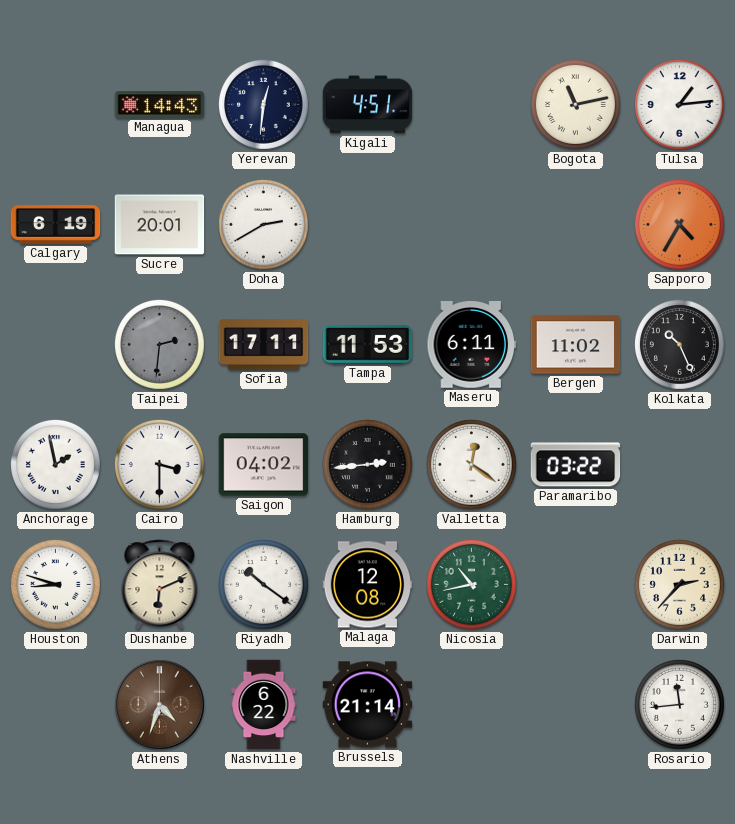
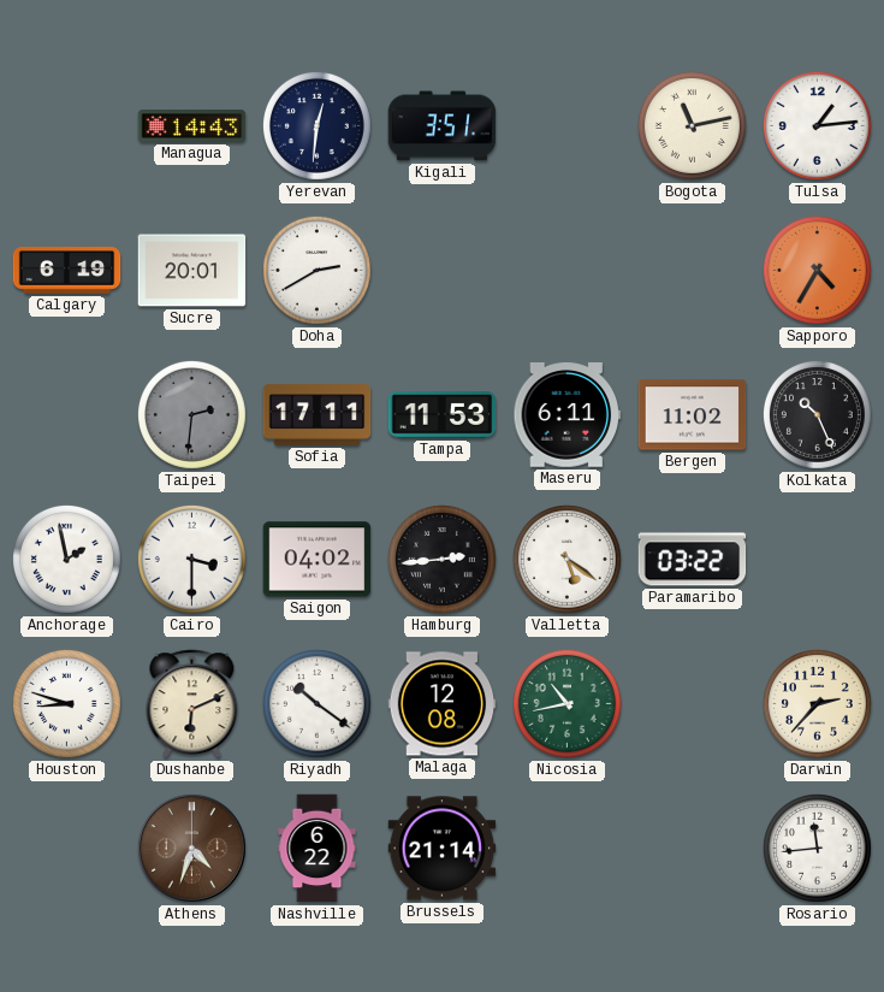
Kigali: 4:51 -> 3:51 (443, 126)
Valletta: 12:21 -> 5:21 (566, 559)
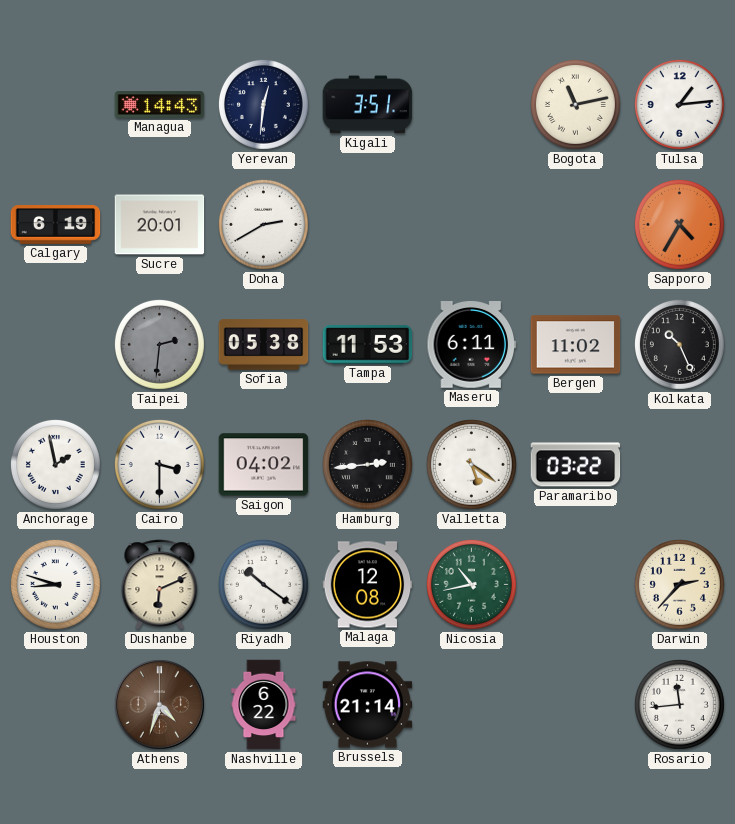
Sofia: 17:11 -> 05:38 (264, 345)
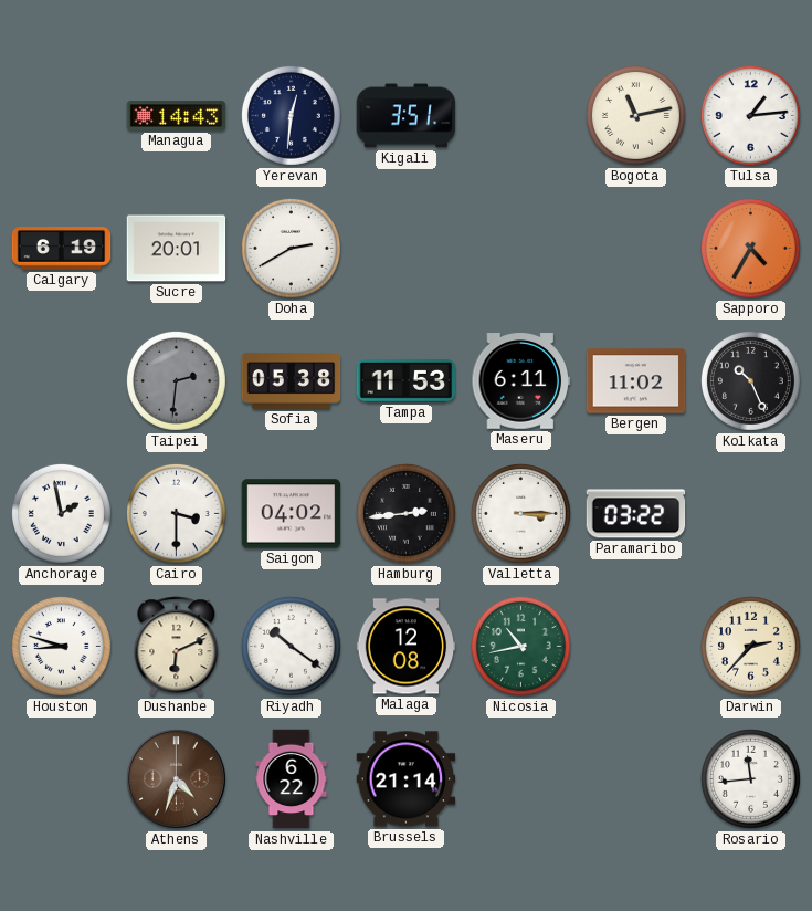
Valletta: 5:21 -> 3:15 (520, 513)
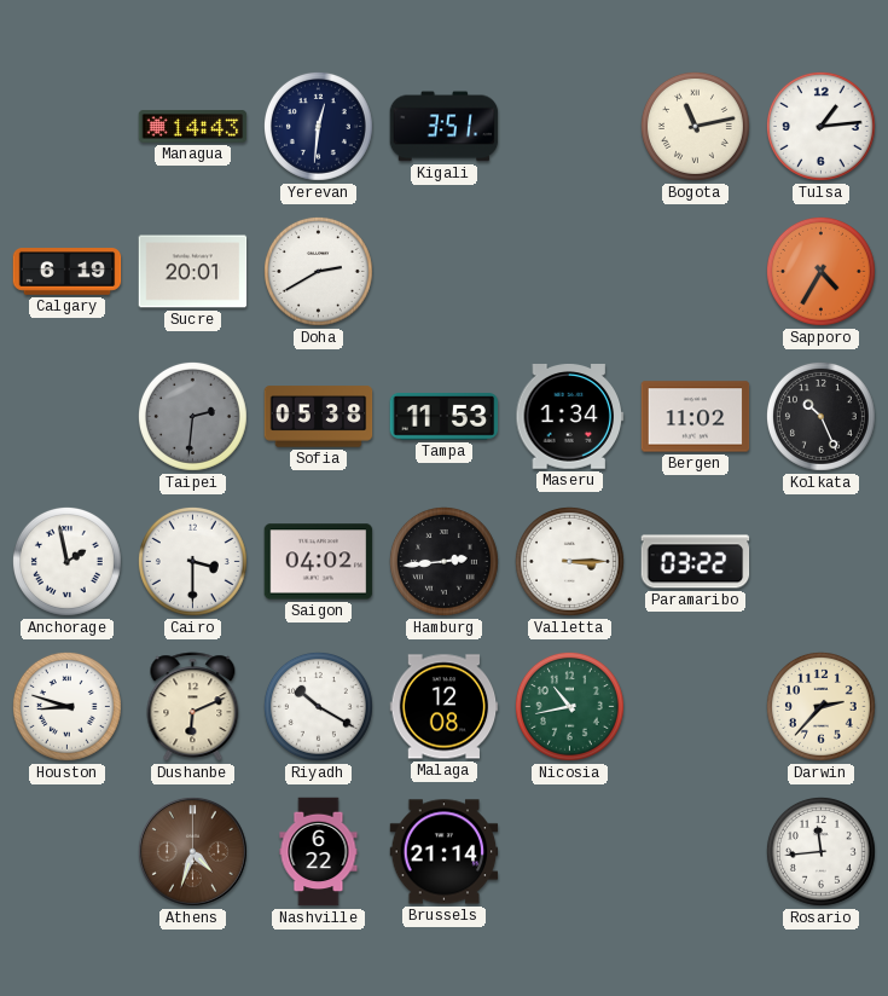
Maseru: 6:11 -> 1:34 (570, 417)
Riyadh: 10:21 -> 10:20 (318, 706)
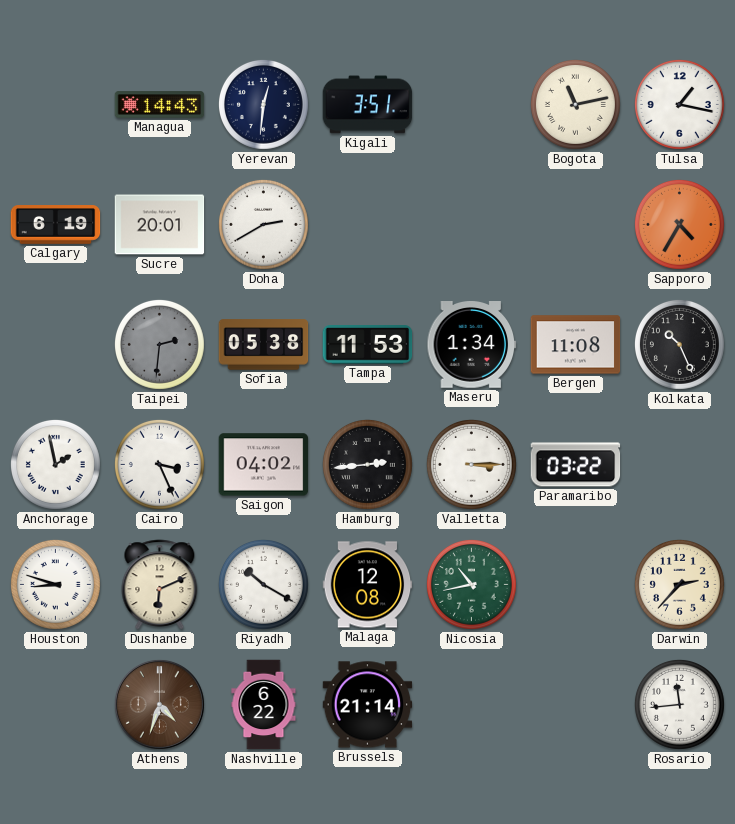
Tulsa: 1:14 -> 1:17 (679, 104)
Bergen: 11:02 -> 11:08 (576, 345)
Cairo: 3:30 -> 3:26 (159, 464)
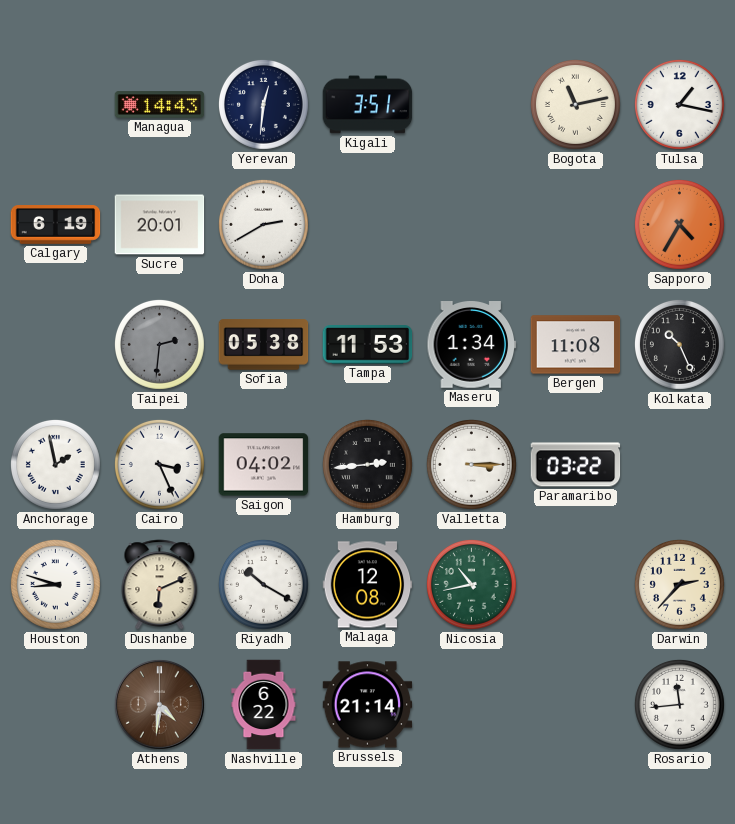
Athens: 4:33 -> 4:31 (159, 704)
